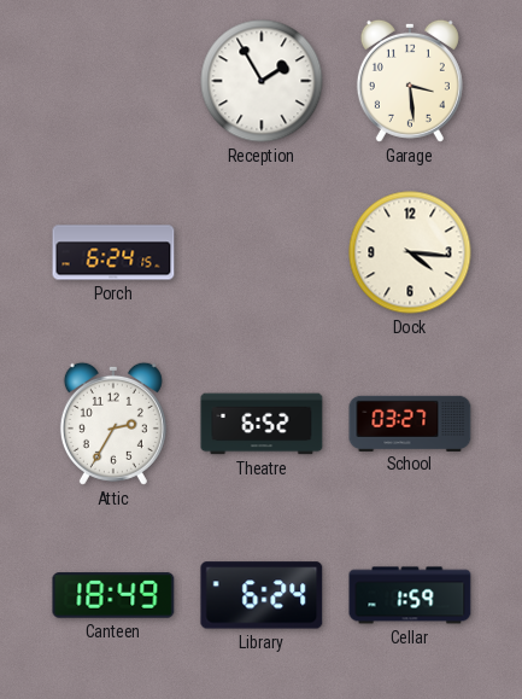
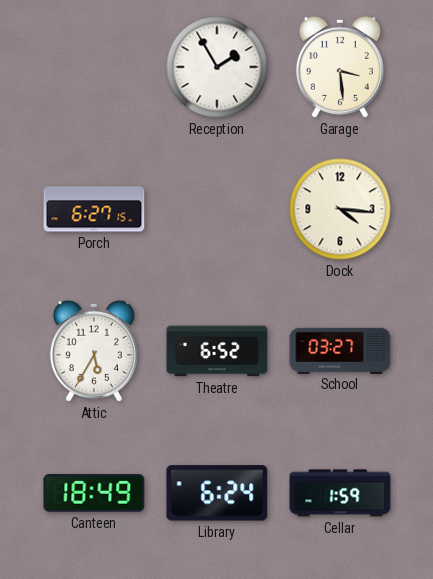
Porch: 6:24 -> 6:27 (94, 209)
Attic: 2:35 -> 5:35 (94, 351)
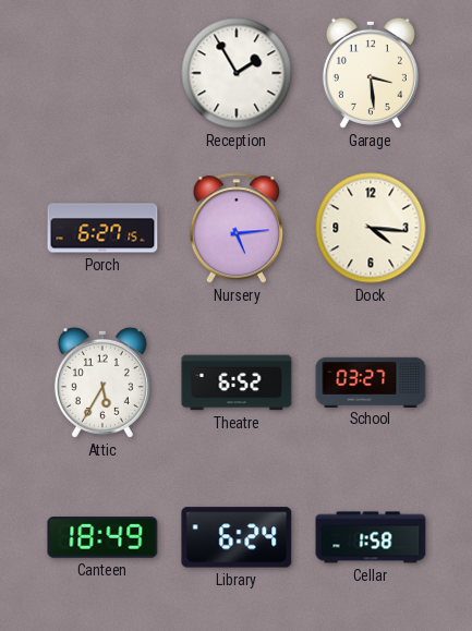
Nursery: none -> 5:14 (235, 228)
Cellar: 1:59 -> 1:58 (371, 537)
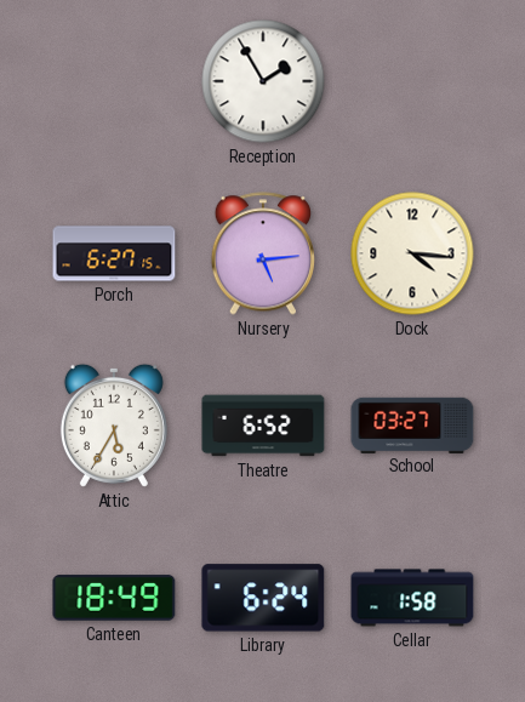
Garage: 3:29 -> none (371, 73)
